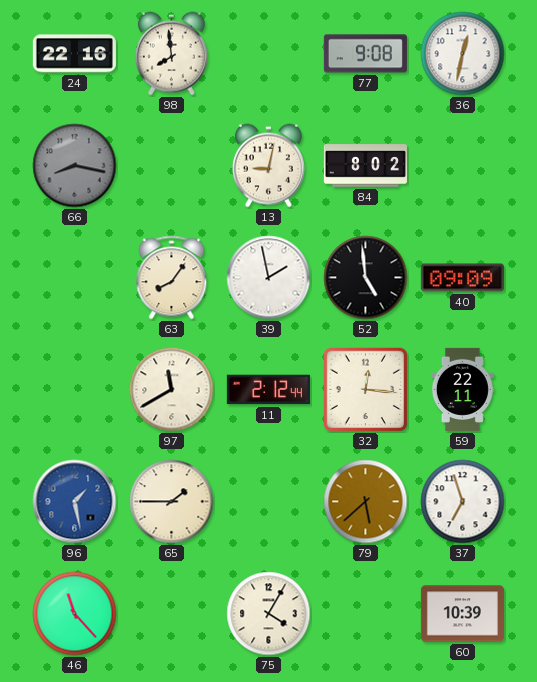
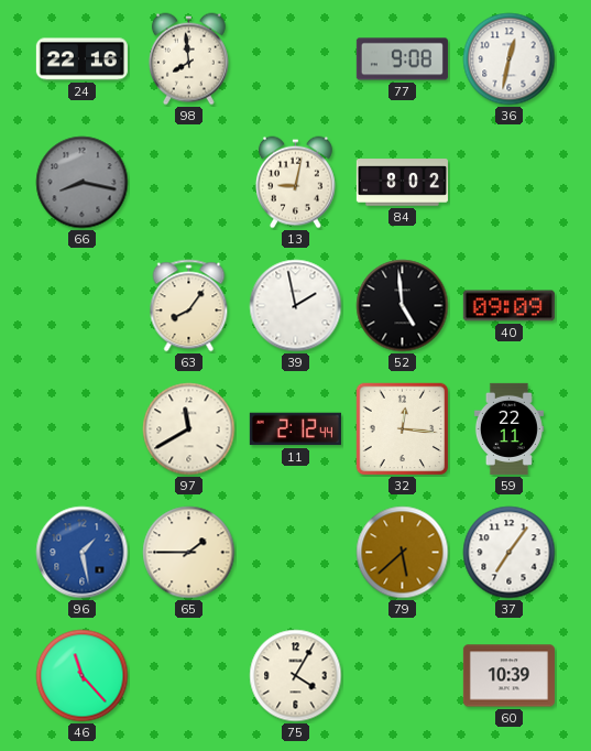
37: 6:57 -> 7:06 (510, 553)
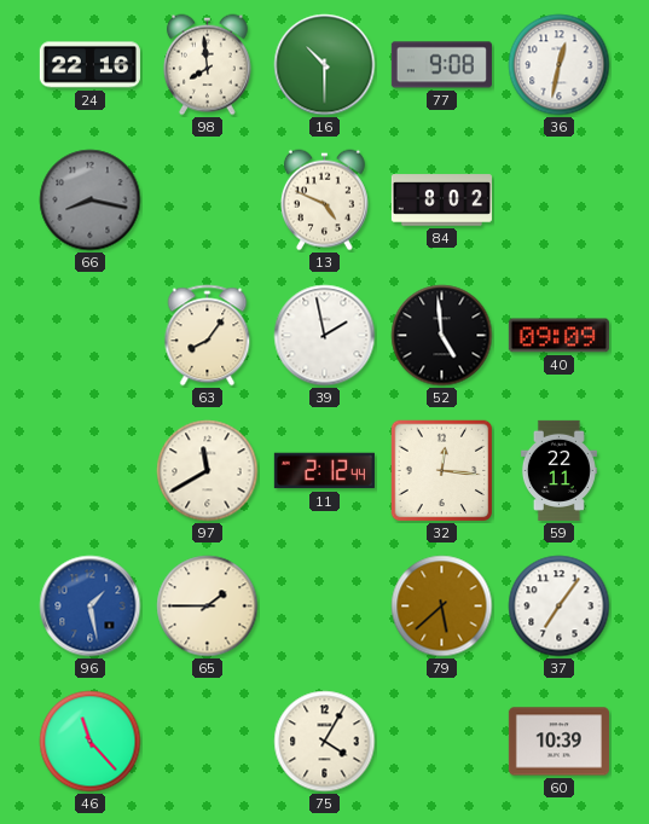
16: none -> 10:30 (325, 65)
13: 9:02 -> 4:49 (324, 201)
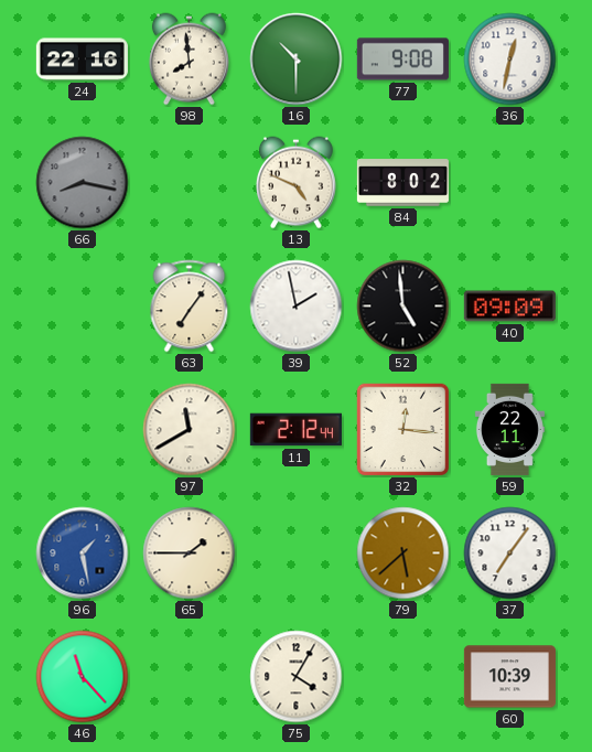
63: 8:06 -> 7:06 (190, 307)
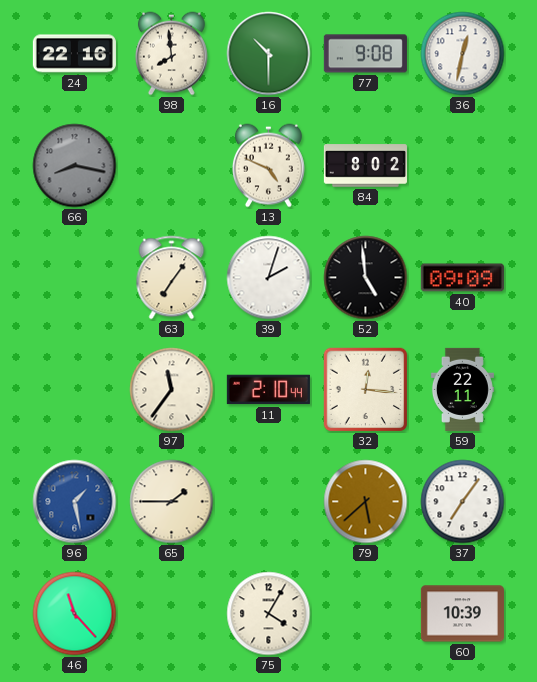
39: 1:58 -> 2:03 (269, 278)
97: 11:40 -> 11:36 (172, 390)
11: 2:12 -> 2:10 (268, 390)
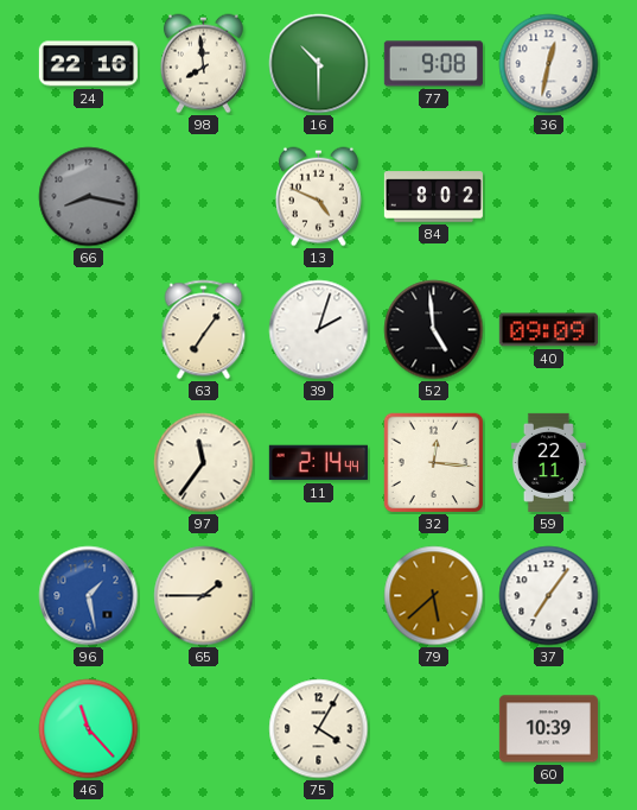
11: 2:10 -> 2:14 (318, 463)
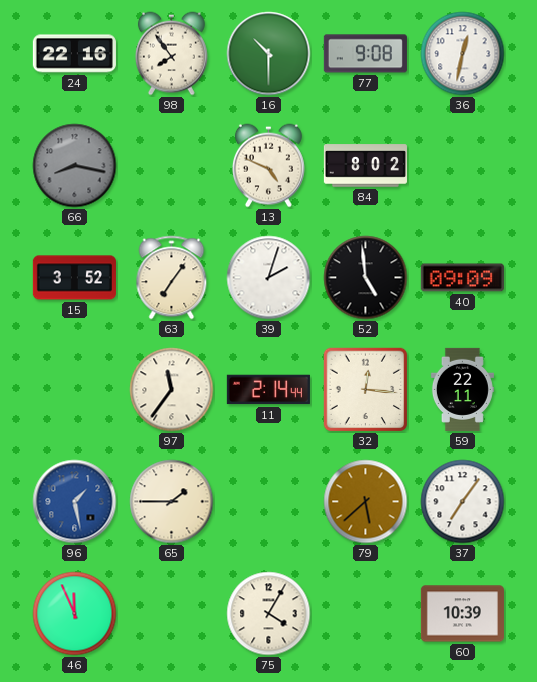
98: 7:59 -> 7:54 (171, 54)
15: none -> 3:52 (74, 278)
46: 11:23 -> 11:56 (75, 614)
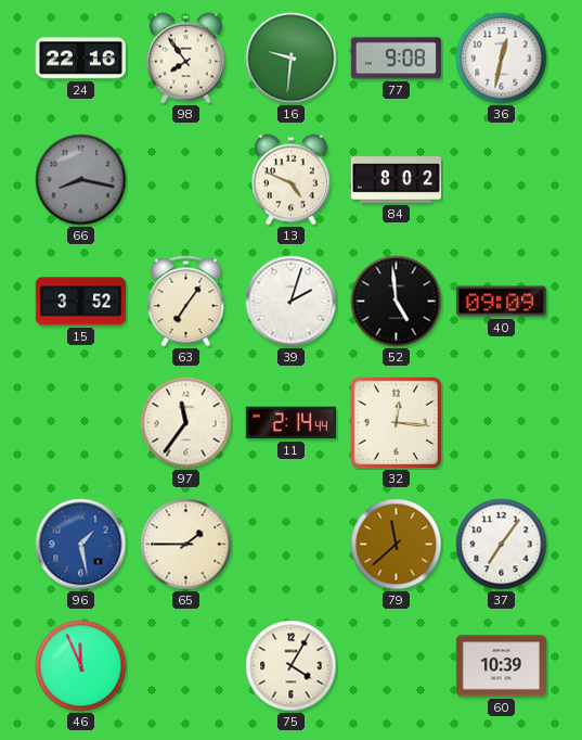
16: 10:30 -> 9:31 (292, 59)
59: 22:11 -> none (462, 389)
79: 5:38 -> 11:38 (397, 545)
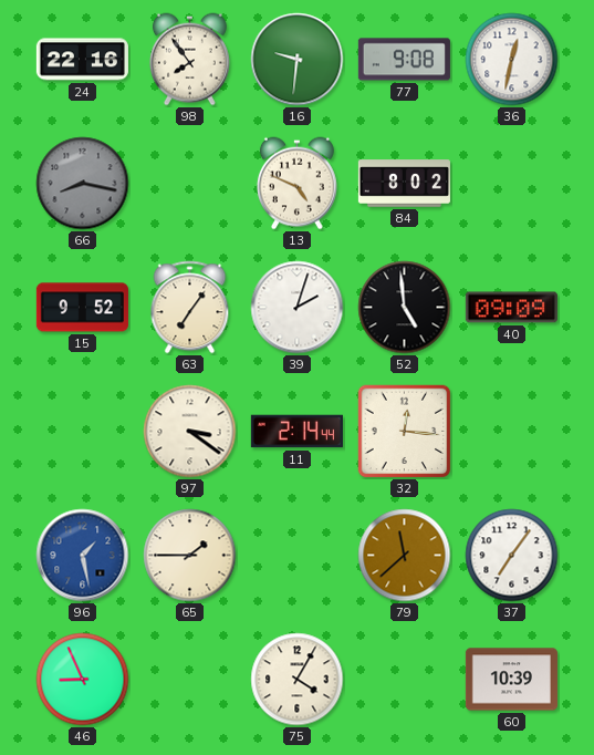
15: 3:52 -> 9:52 (82, 308)
97: 11:36 -> 3:21 (190, 432)
46: 11:56 -> 8:56 (83, 680)
